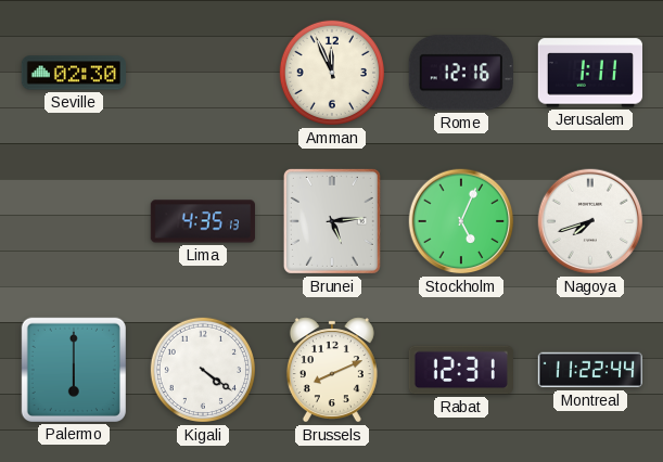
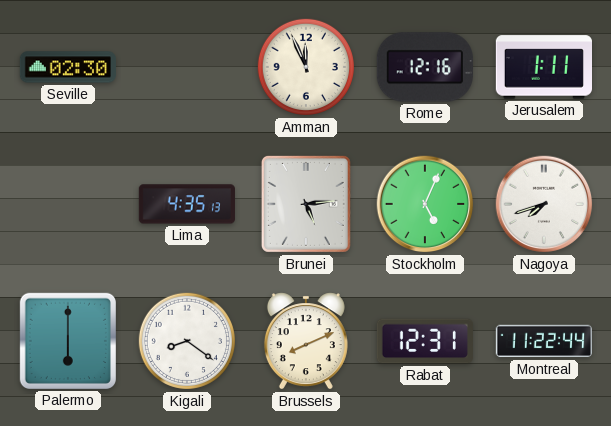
Kigali: 4:21 -> 8:21 (187, 341)
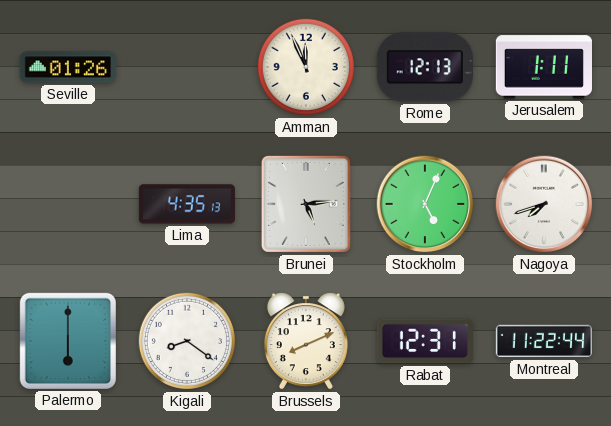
Seville: 02:30 -> 01:26 (67, 67)
Rome: 12:16 -> 12:13 (425, 67)
